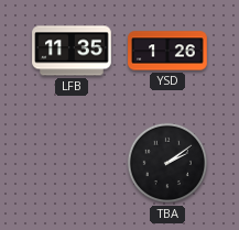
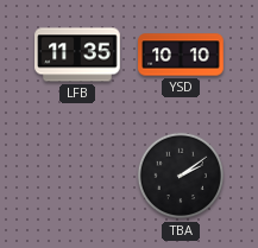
YSD: 1:26 -> 10:10 (181, 55)
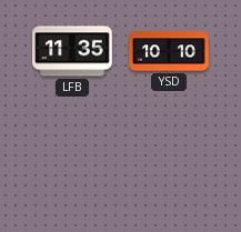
TBA: 2:09 -> none (181, 176)
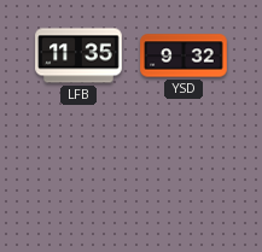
YSD: 10:10 -> 9:32 (184, 55)
